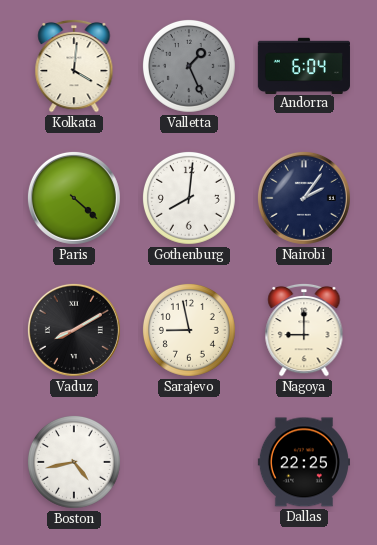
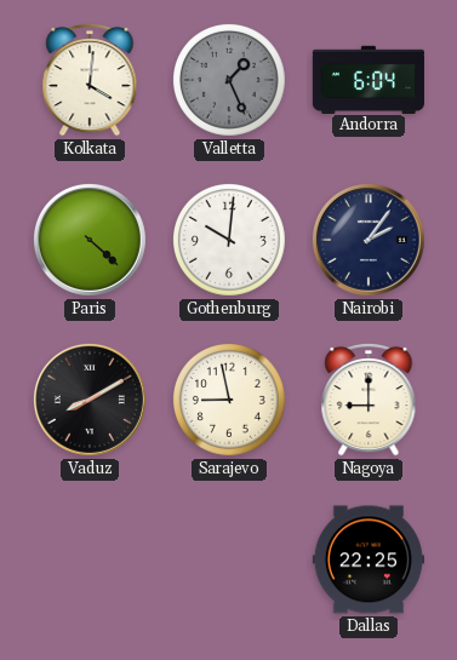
Gothenburg: 8:01 -> 10:01 (229, 240)
Boston: 4:43 -> none (74, 462)
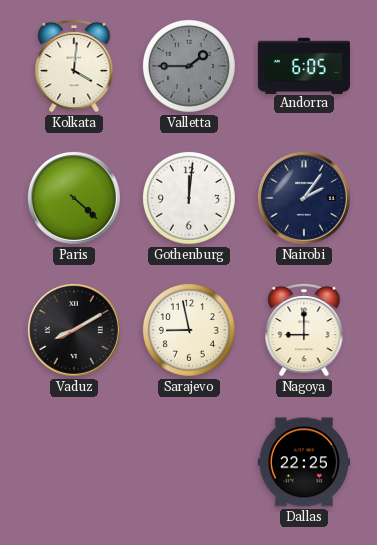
Valletta: 1:26 -> 1:45 (189, 66)
Andorra: 6:04 -> 6:05 (304, 65)
Gothenburg: 10:01 -> 12:01 (189, 198)
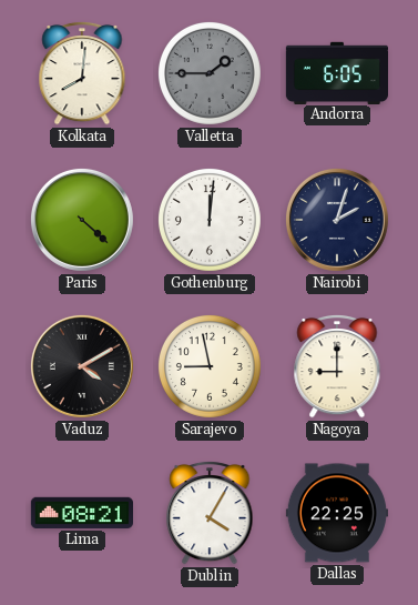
Kolkata: 4:01 -> 8:01 (82, 73)
Nairobi: 2:06 -> 2:03 (337, 220)
Vaduz: 8:10 -> 4:10 (82, 366)
Lima: none -> 08:21 (82, 513)
Dublin: none -> 4:05 (210, 513)
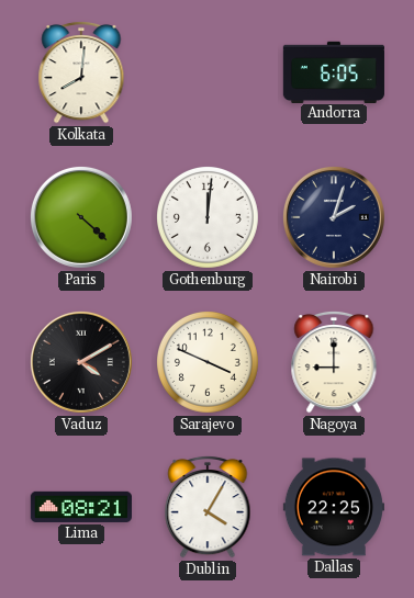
Valletta: 1:45 -> none (210, 73)
Sarajevo: 8:58 -> 3:49 (208, 362)
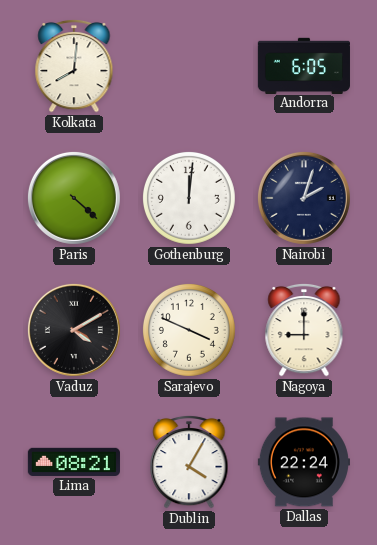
Dallas: 22:25 -> 22:24 (304, 462)
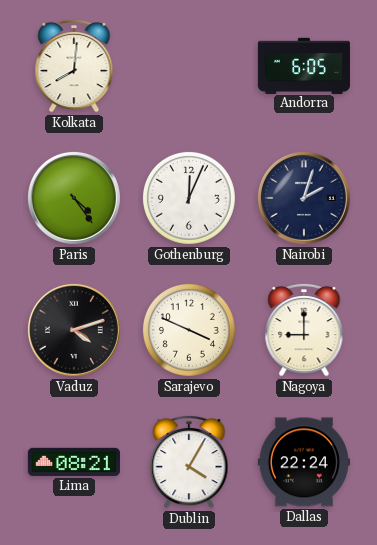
Paris: 4:22 -> 4:24 (74, 198)
Gothenburg: 12:01 -> 12:04 (189, 198)
Vaduz: 4:10 -> 4:12 (74, 330)
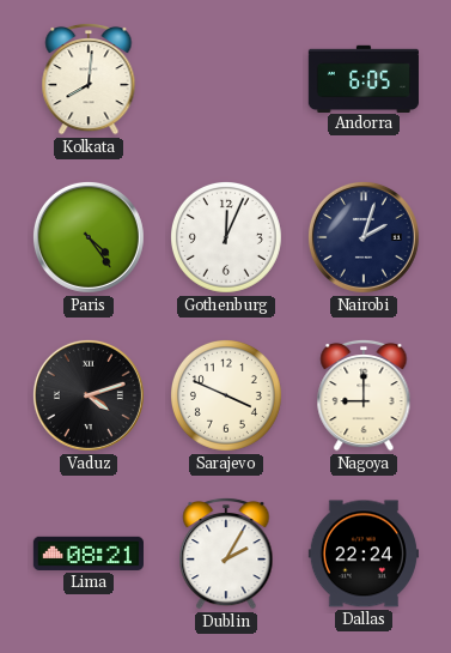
Dublin: 4:05 -> 2:05 (226, 554)
